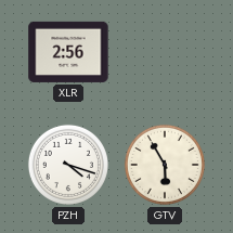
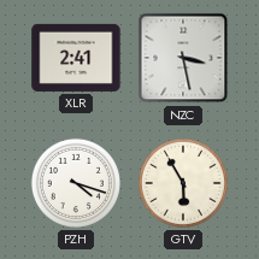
XLR: 2:56 -> 2:41 (76, 58)
NZC: none -> 3:28 (183, 58)
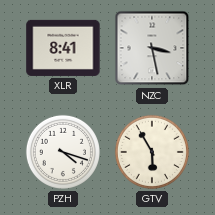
XLR: 2:41 -> 8:41 (63, 48)
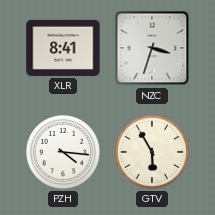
NZC: 3:28 -> 3:33 (152, 48)
PZH: 4:18 -> 4:16 (63, 152)
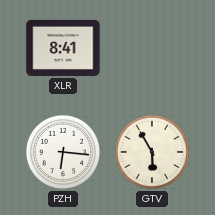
NZC: 3:33 -> none (152, 48)
PZH: 4:16 -> 6:16 (63, 152)
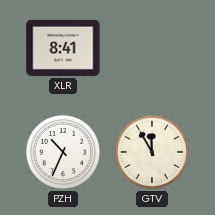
PZH: 6:16 -> 10:34 (63, 152)
GTV: 5:55 -> 11:55 (152, 152)
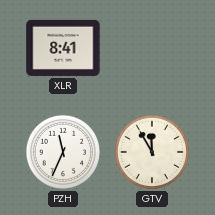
PZH: 10:34 -> 11:34 (63, 152)
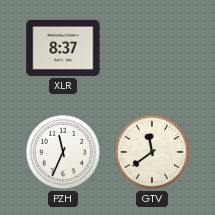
XLR: 8:41 -> 8:37 (63, 48)
GTV: 11:55 -> 11:39 (152, 152)
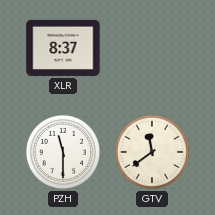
PZH: 11:34 -> 11:30 (63, 152)
